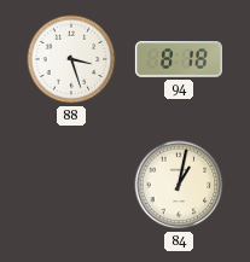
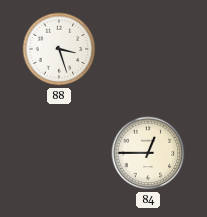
94: 8:18 -> none (179, 59)
84: 1:02 -> 12:45 (148, 153)
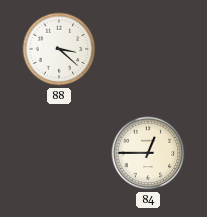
88: 3:27 -> 3:22 (59, 49)
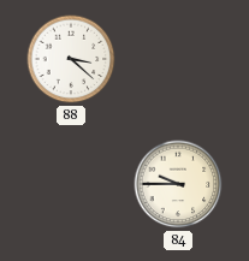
84: 12:45 -> 9:45 (178, 184)
